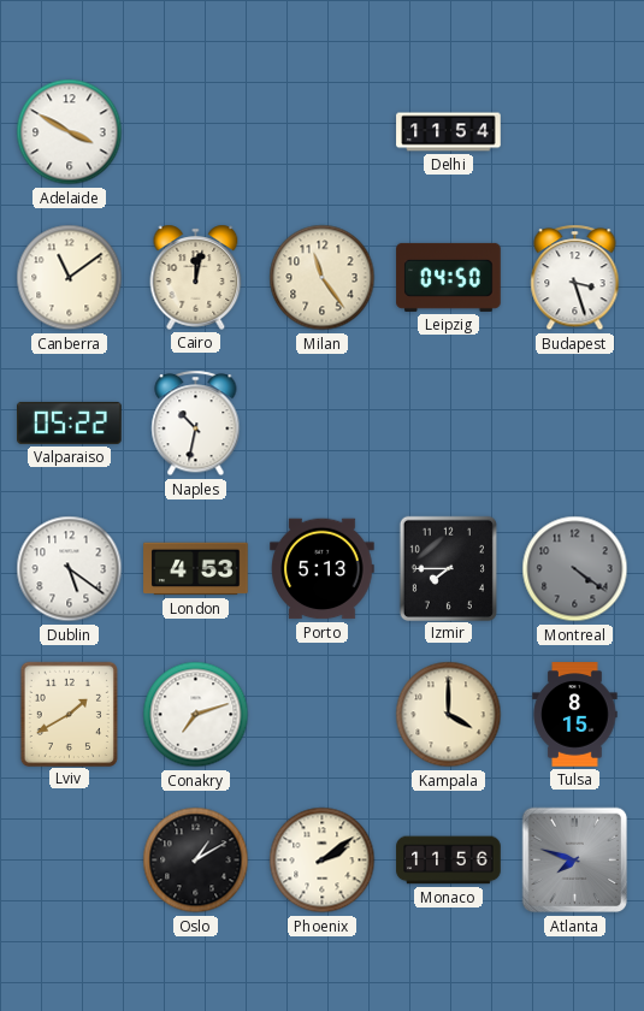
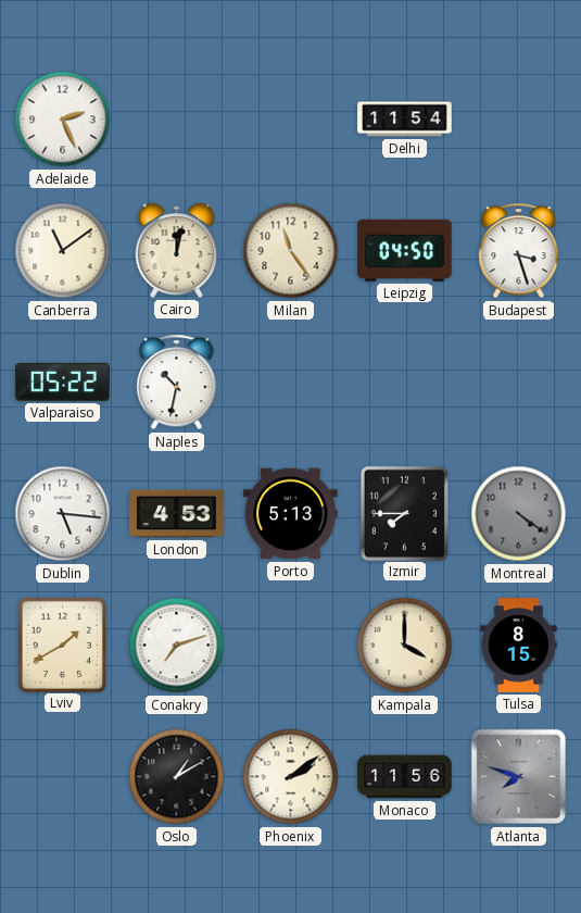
Adelaide: 3:50 -> 2:26 (63, 120)
Dublin: 5:21 -> 5:16 (63, 514)
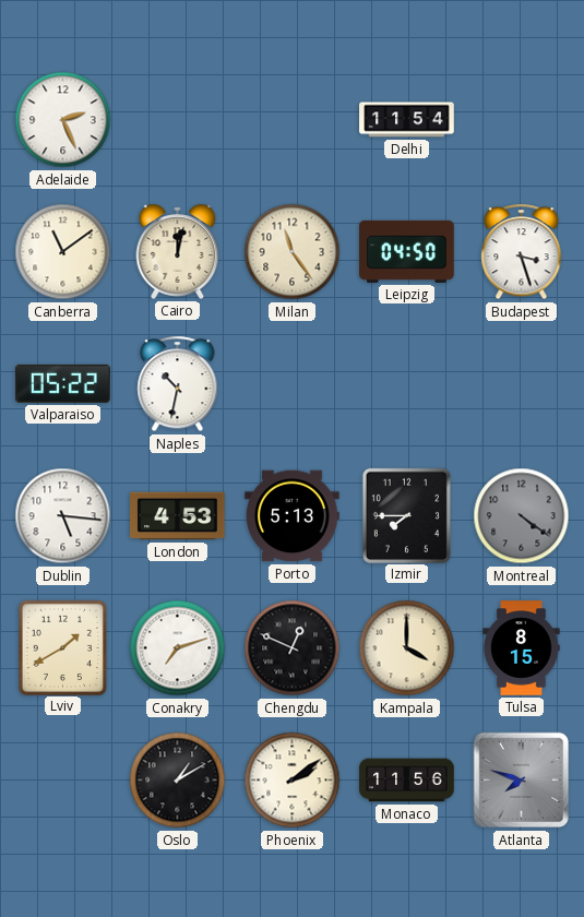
Chengdu: none -> 12:49 (293, 648)
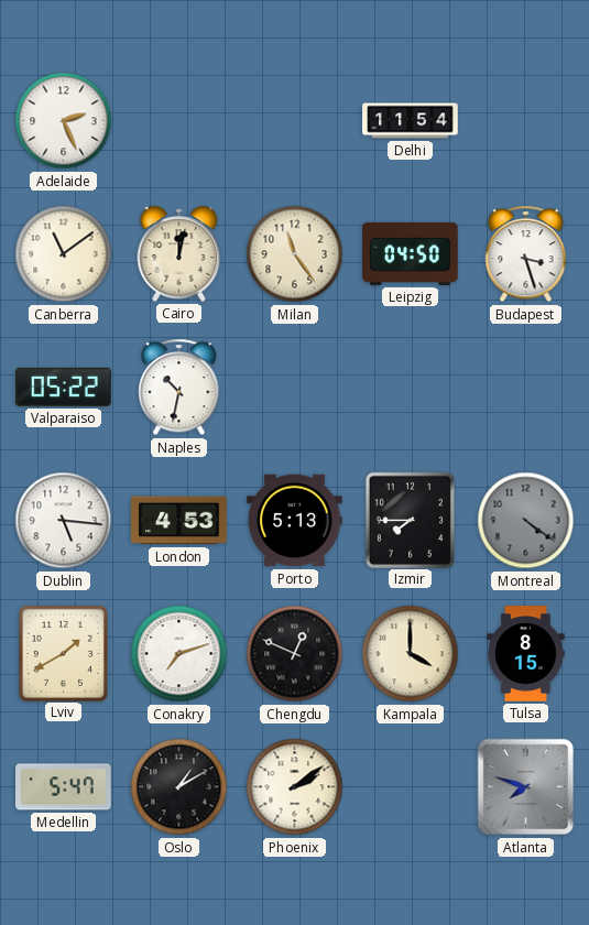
Medellin: none -> 5:47 (64, 787)
Monaco: 11:56 -> none (407, 781)
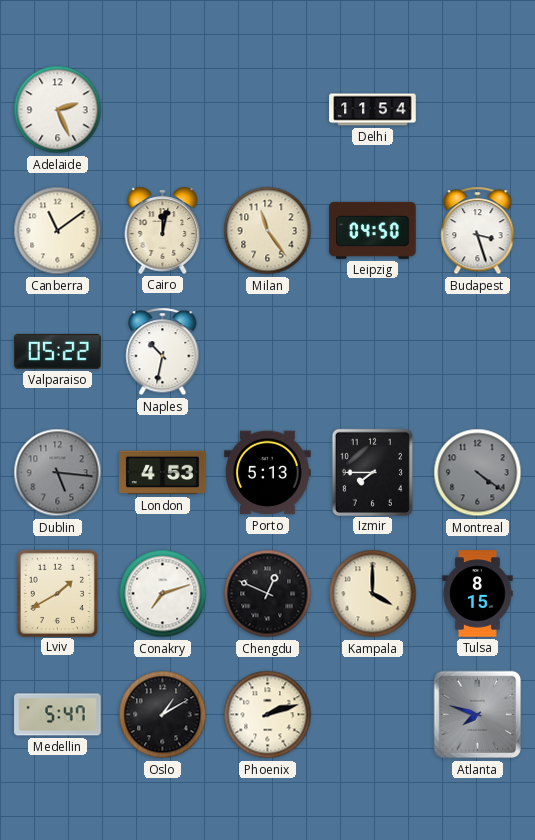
Dublin dial: white -> grey (58, 473)
Phoenix: 2:09 -> 2:12 (268, 715)
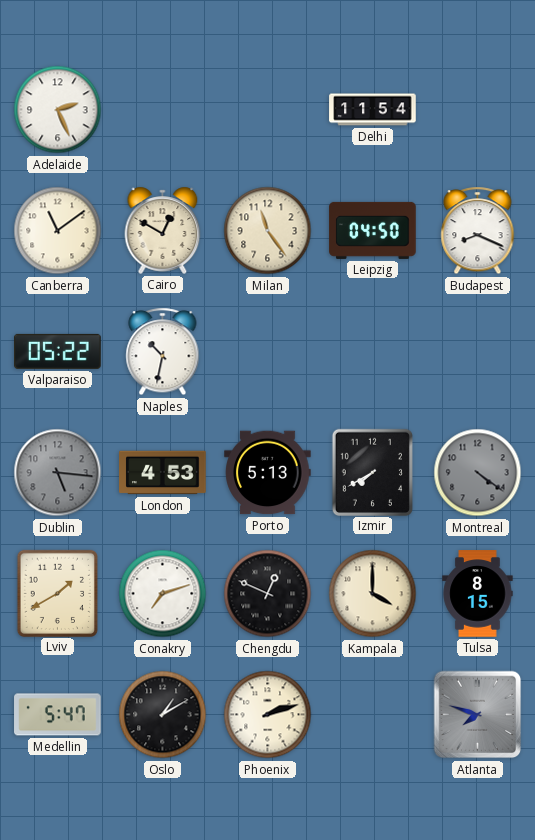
Cairo: 12:02 -> 12:50 (163, 230)
Budapest: 3:27 -> 8:19 (478, 231)
Izmir: 7:45 -> 7:40 (372, 472)
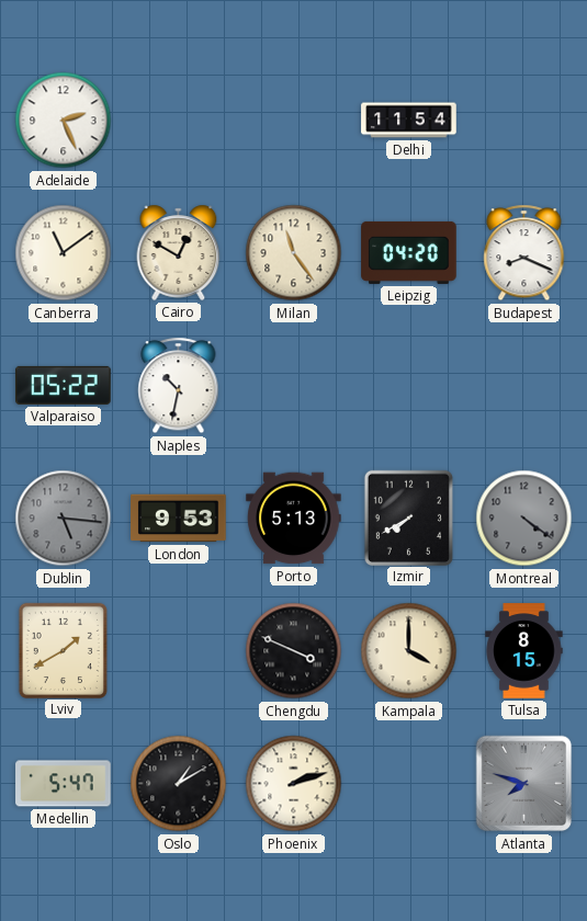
Leipzig: 04:50 -> 04:20 (409, 252)
London: 4:53 -> 9:53 (179, 519)
Conakry: 7:12 -> none (163, 594)
Chengdu: 12:49 -> 3:49 (294, 651)
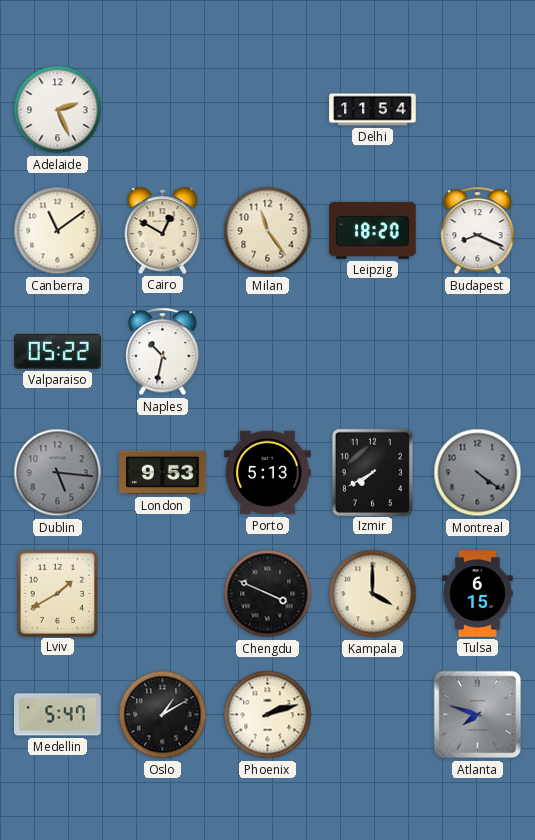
Leipzig: 04:20 -> 18:20 (373, 230)
Tulsa: 8:15 -> 6:15 (478, 594)
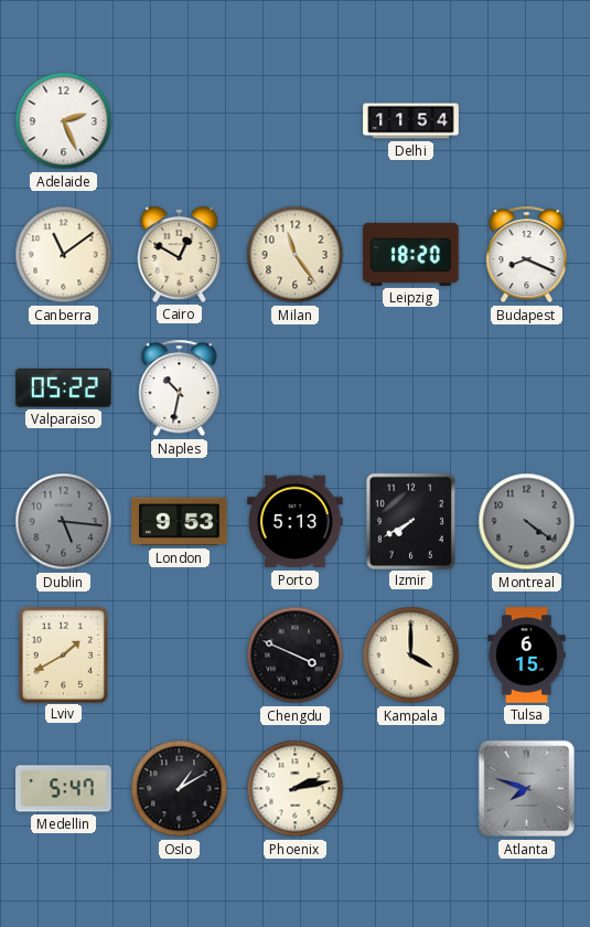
Phoenix: 2:12 -> 2:13 (296, 789)
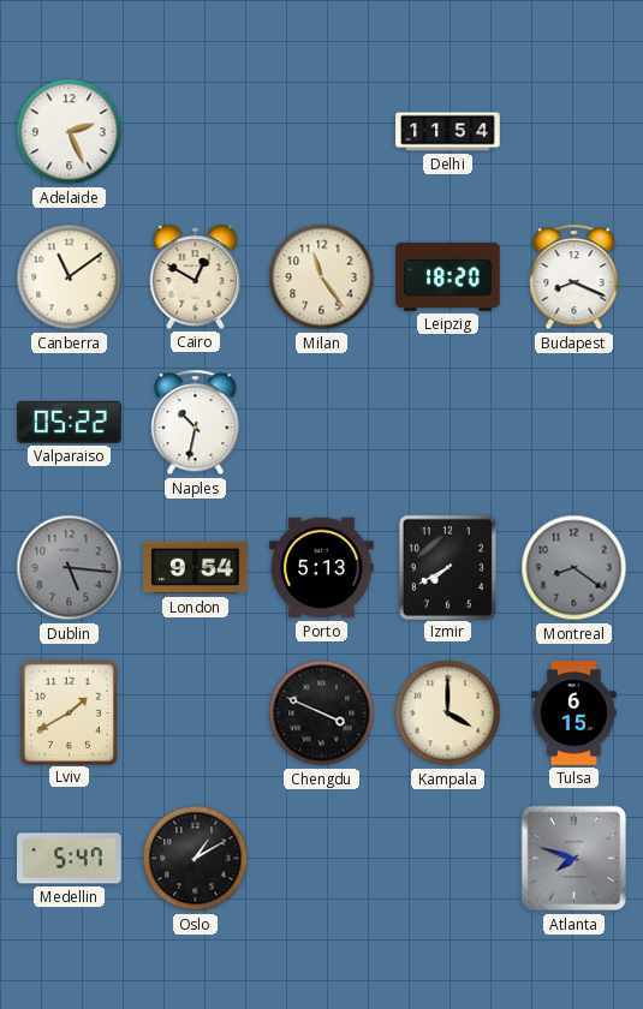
London: 9:53 -> 9:54 (196, 568)
Montreal: 4:21 -> 8:21 (574, 568)
Phoenix: 2:13 -> none (296, 789)
